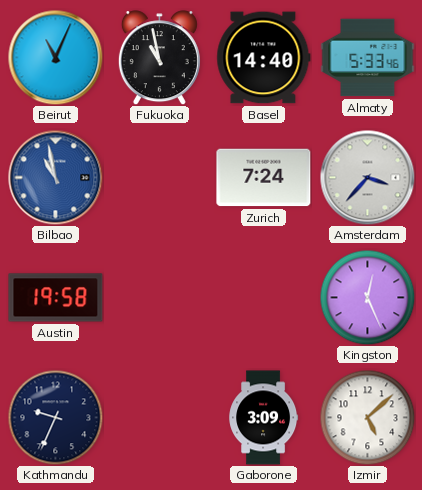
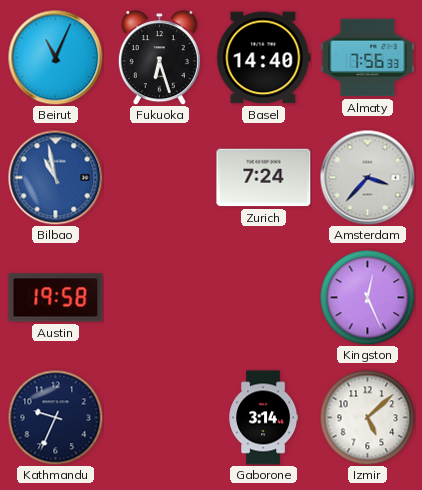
Fukuoka: 10:58 -> 6:27 (159, 58)
Almaty: 5:33 -> 7:56 (368, 58)
Gaborone: 3:09 -> 3:14 (264, 418)
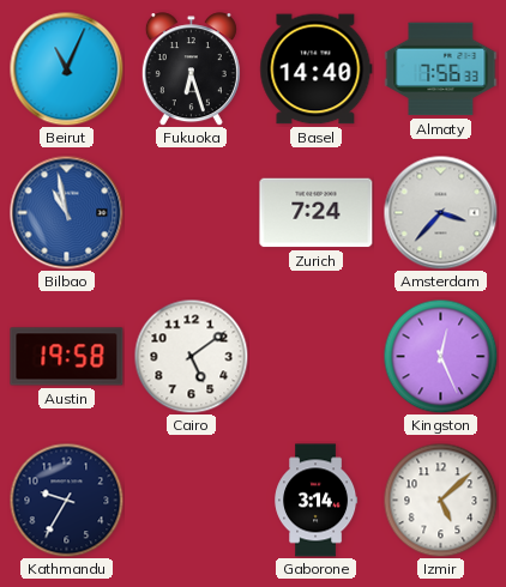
Cairo: none -> 5:09 (191, 356)
Kathmandu: 9:34 -> 9:35 (66, 500)
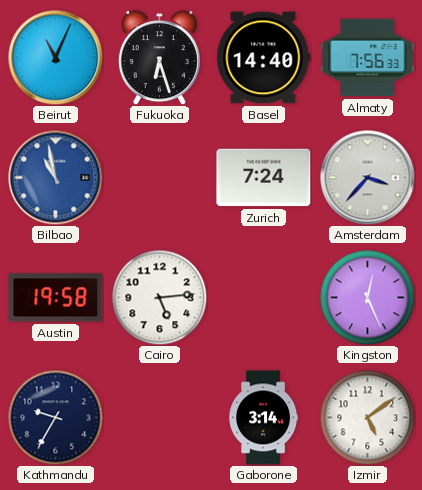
Cairo: 5:09 -> 5:14 (159, 297)
Izmir: 5:08 -> 5:09 (367, 417)
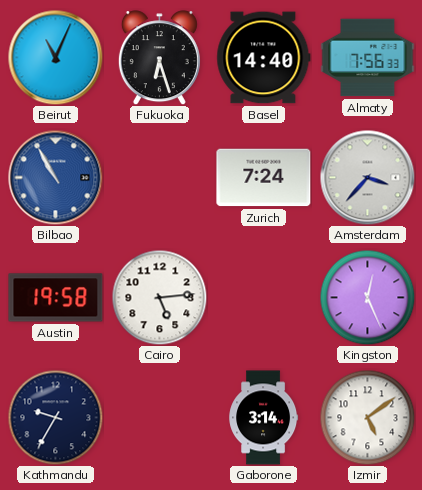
Bilbao: 10:58 -> 10:55 (55, 177)
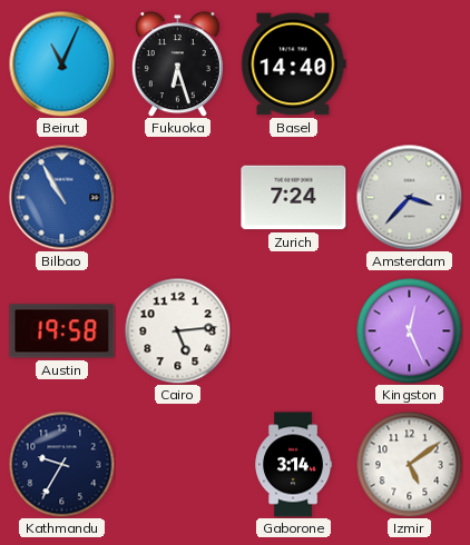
Almaty: 7:56 -> none (368, 58)
